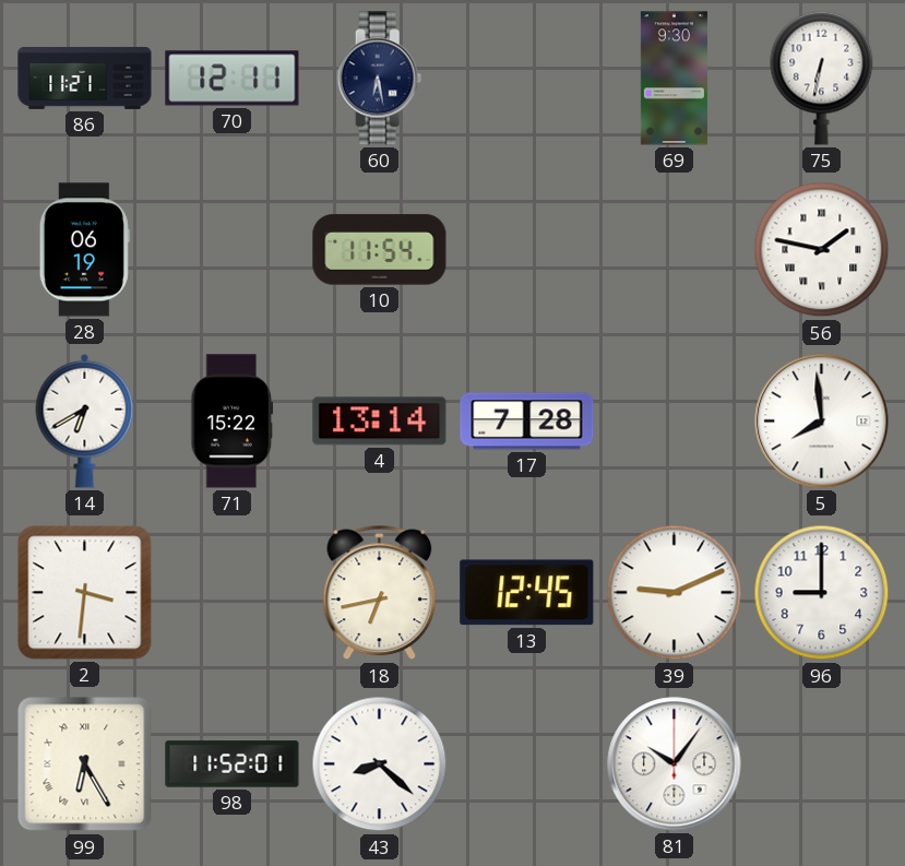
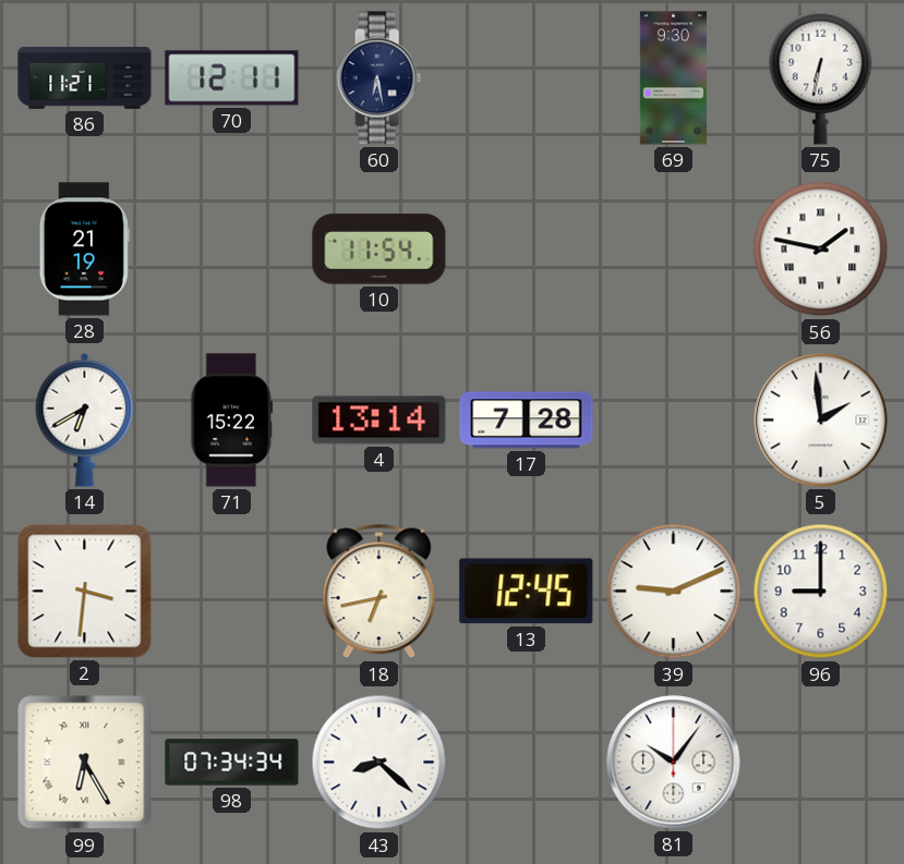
28: 06:19 -> 21:19 (84, 250)
5: 7:59 -> 1:59 (821, 421)
98: 11:52 -> 07:34 (232, 763)
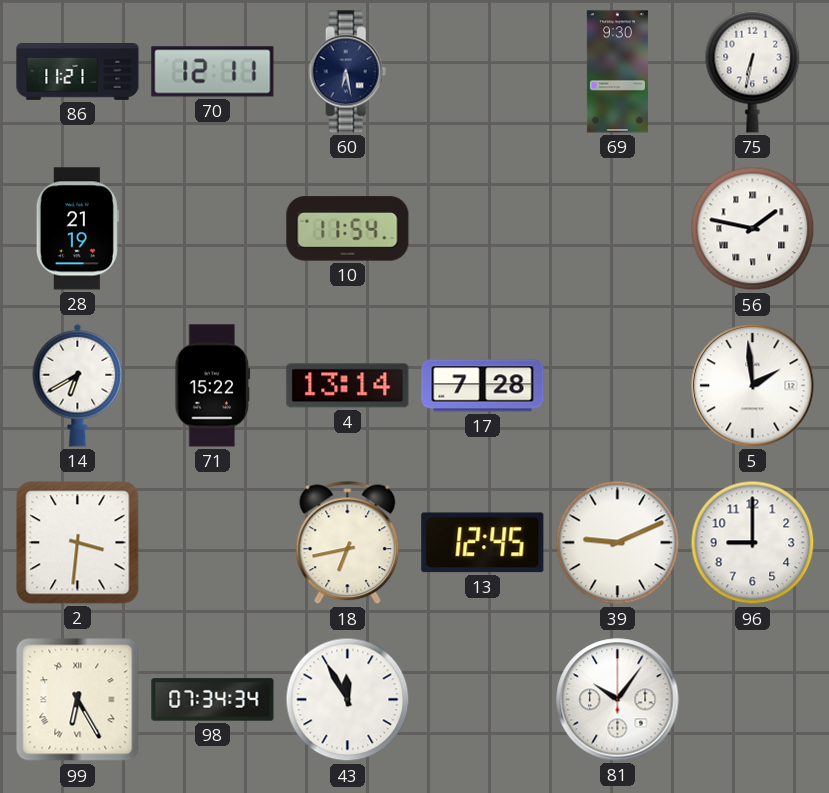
43: 8:22 -> 11:55 (348, 700)
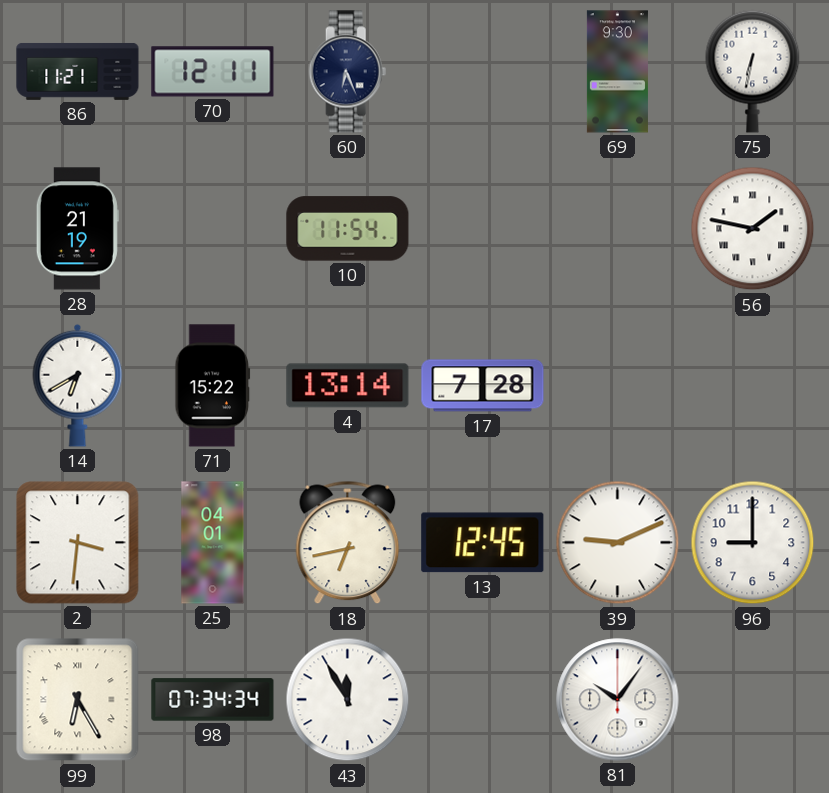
60: 6:28 -> 6:26 (348, 72)
5: 1:59 -> none (753, 386)
25: none -> 04:01 (213, 543)
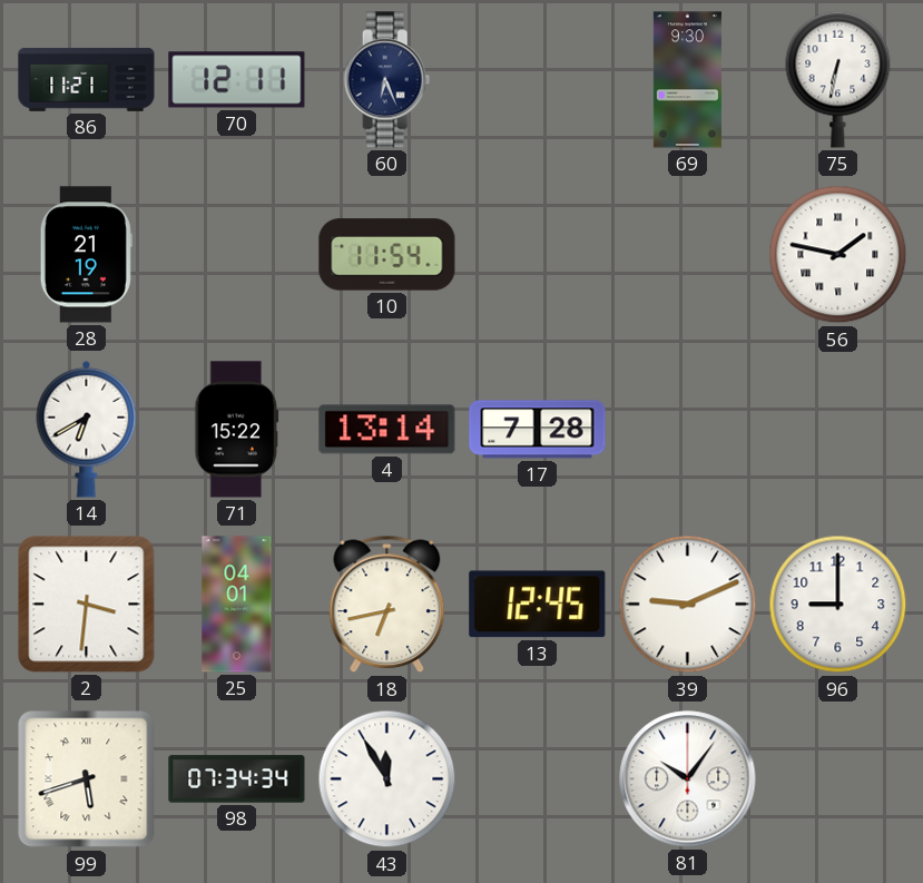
99: 6:25 -> 5:42 (87, 779)
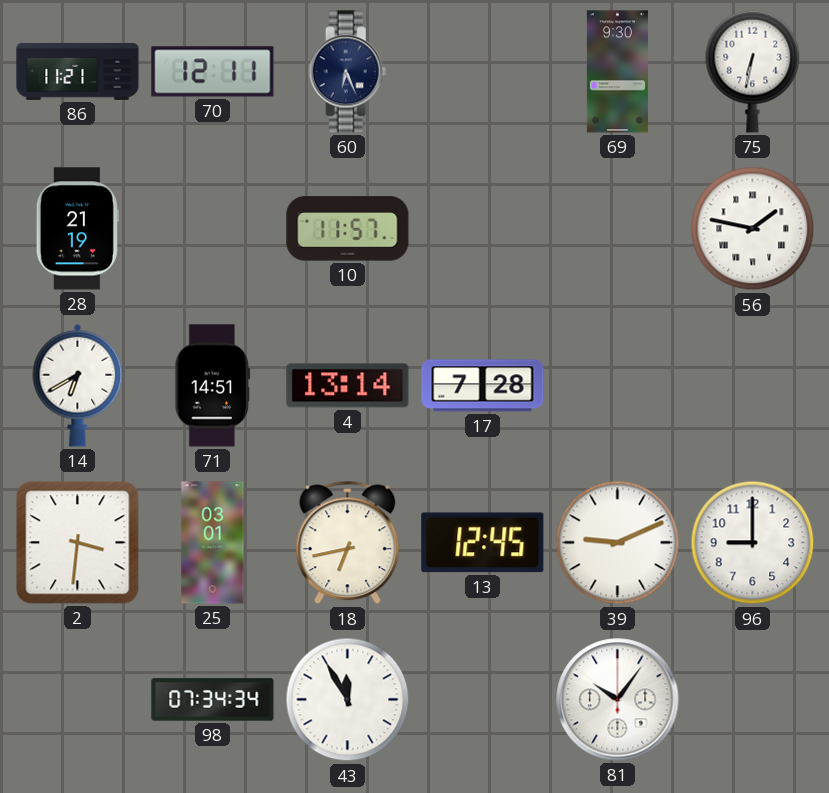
10: 11:54 -> 11:57 (348, 229)
71: 15:22 -> 14:51 (213, 386)
25: 04:01 -> 03:01 (213, 543)
99: 5:42 -> none (87, 779)
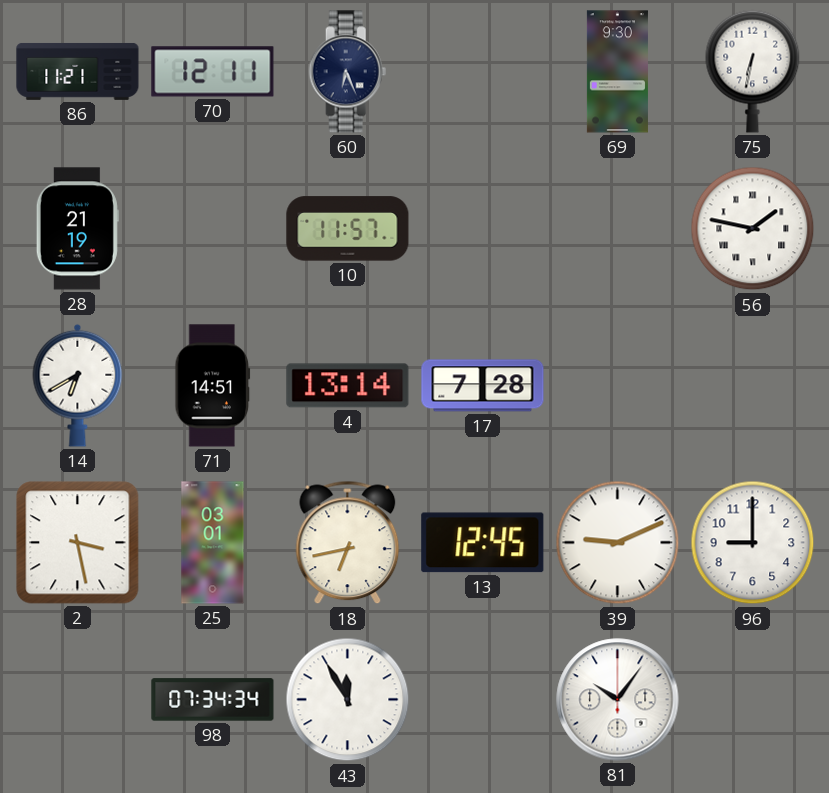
2: 3:31 -> 3:28 (78, 543)
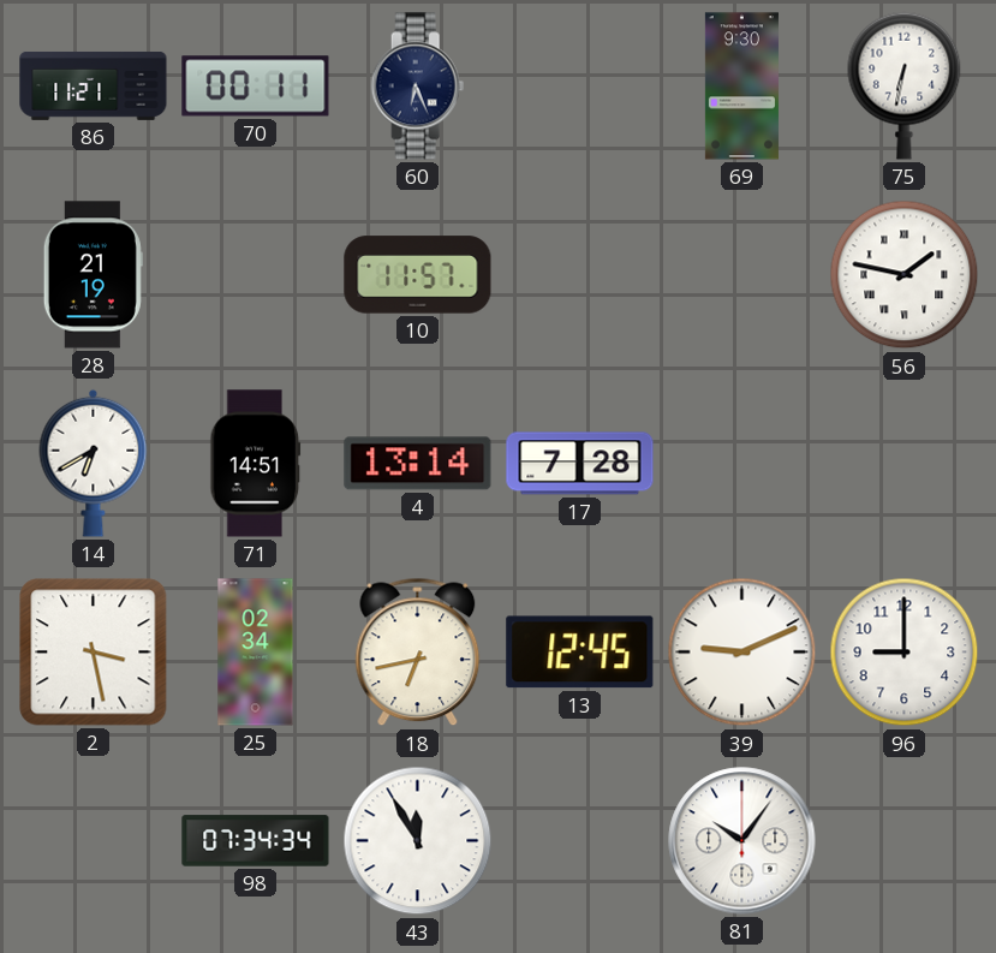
70: 12:11 -> 00:11 (256, 87)
25: 03:01 -> 02:34 (256, 653)
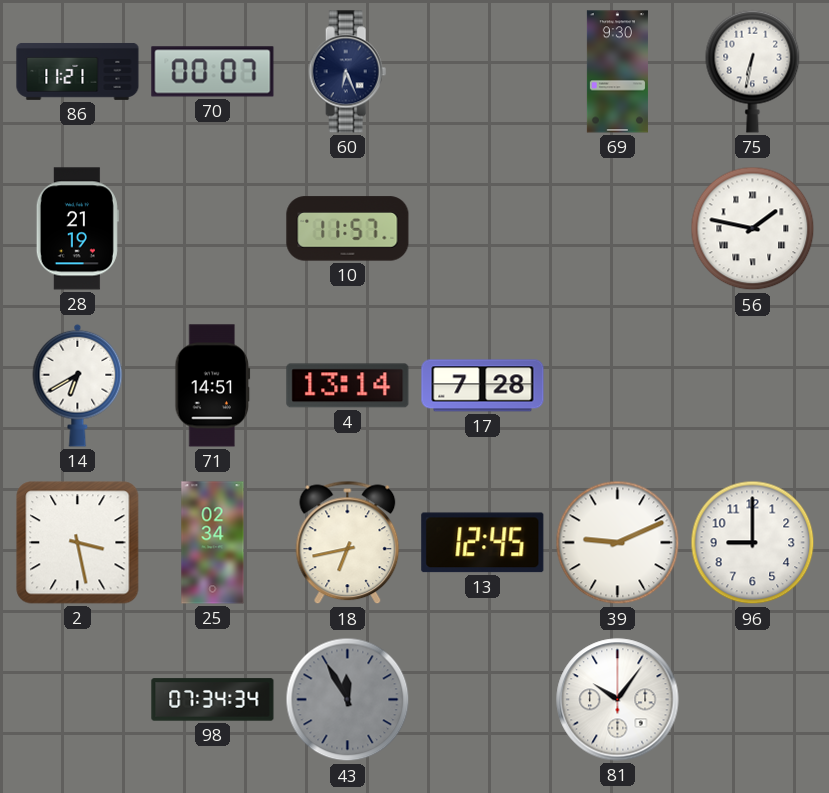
70: 00:11 -> 00:07 (213, 72)
43 dial: white -> grey (348, 700)
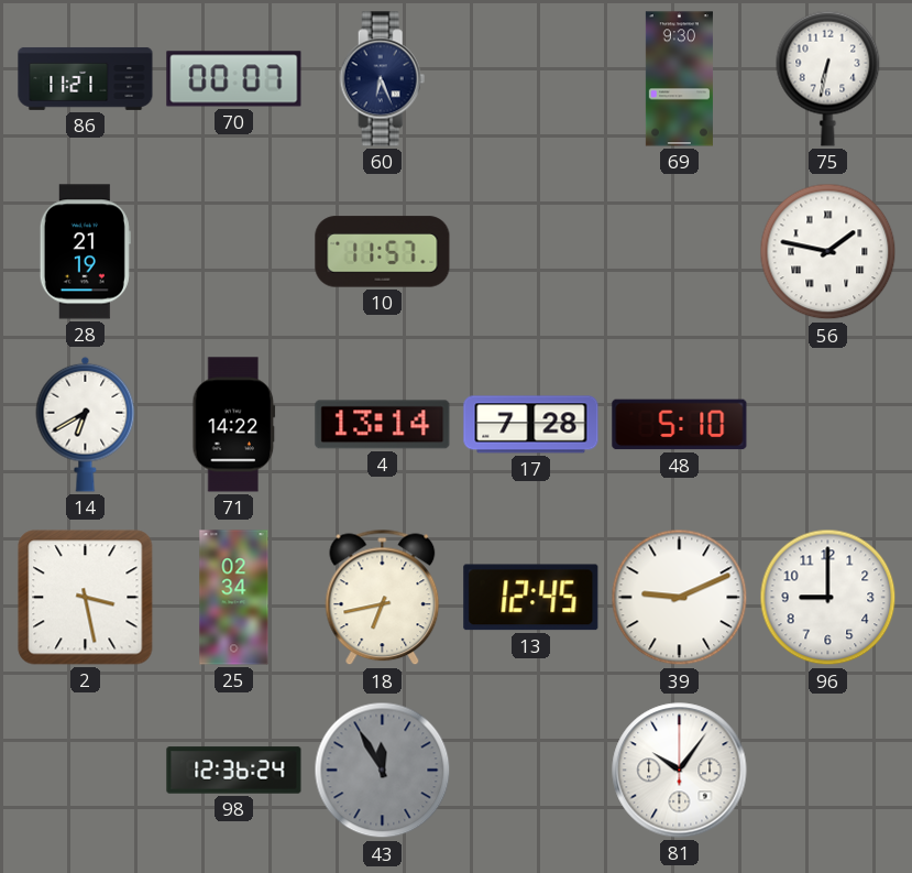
71: 14:51 -> 14:22 (234, 425)
48: none -> 5:10 (680, 425)
98: 07:34 -> 12:36 (234, 771)
